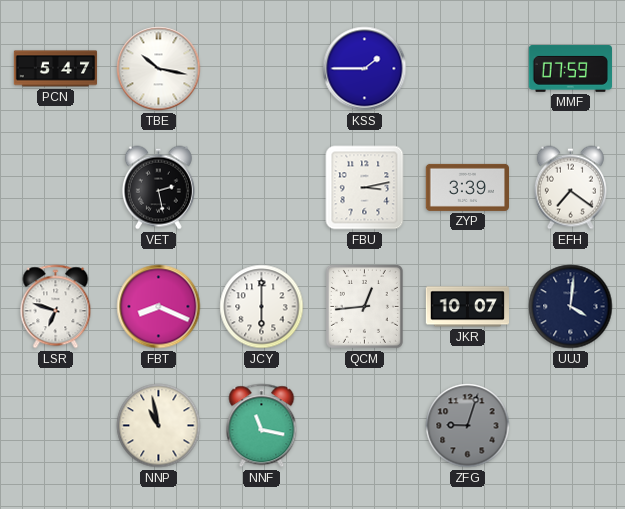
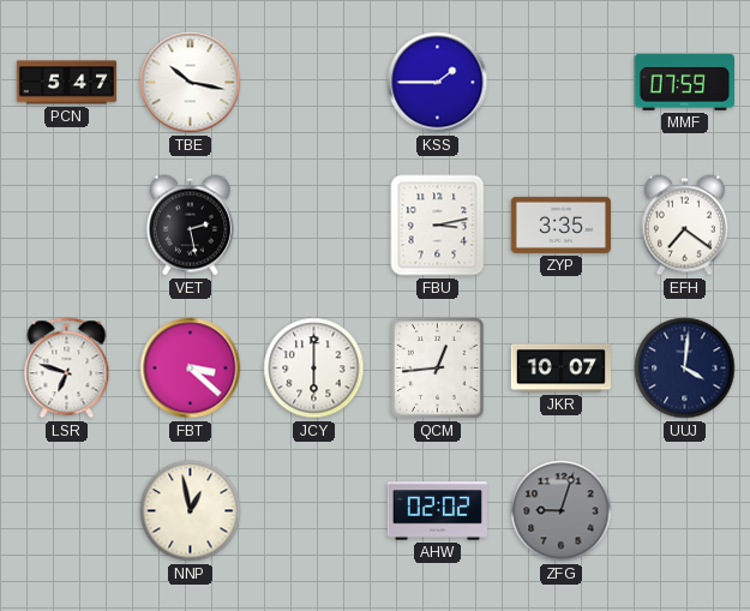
ZYP: 3:39 -> 3:35 (560, 224)
FBT: 8:19 -> 3:22 (191, 369)
NNP: 10:58 -> 12:58 (191, 511)
NNF: 11:17 -> none (262, 426)
AHW: none -> 02:02 (437, 511)
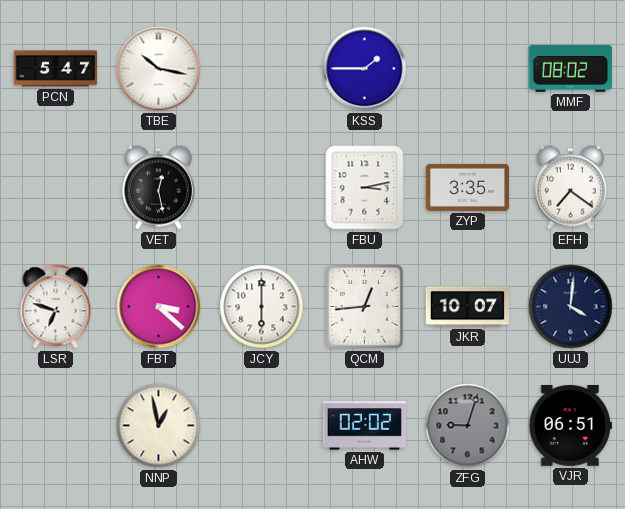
MMF: 07:59 -> 08:02 (570, 68)
VET: 2:28 -> 12:28 (158, 188)
VJR: none -> 06:51 (570, 426)
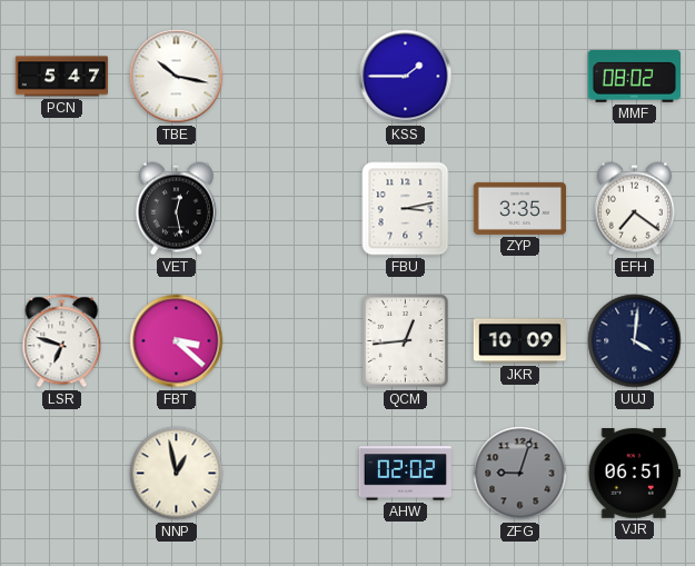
JCY: 6:00 -> none (262, 307)
JKR: 10:07 -> 10:09 (519, 341)
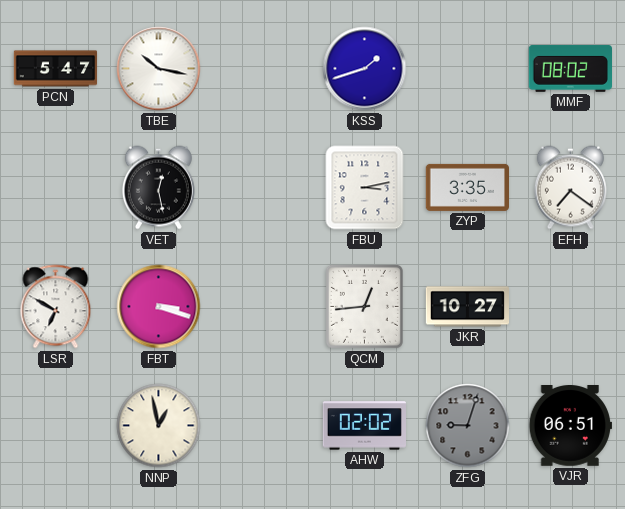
KSS: 1:45 -> 1:42 (365, 69)
LSR: 6:48 -> 6:50 (56, 307)
FBT: 3:22 -> 3:18 (159, 307)
JKR: 10:09 -> 10:27 (467, 307)
UUJ: 4:01 -> none (635, 341)
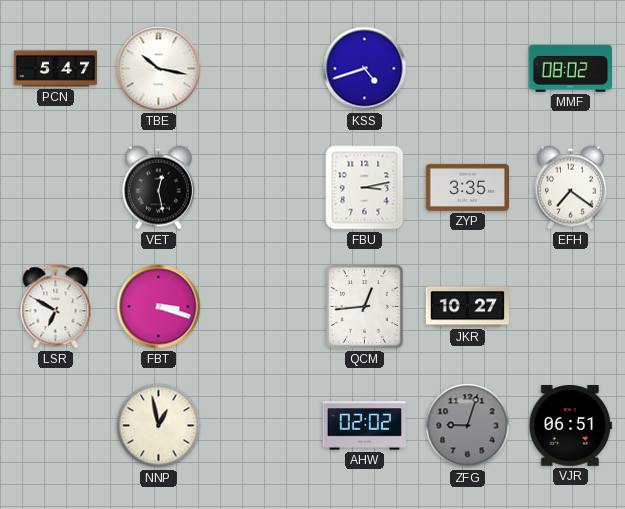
KSS: 1:42 -> 4:42 (365, 69)
